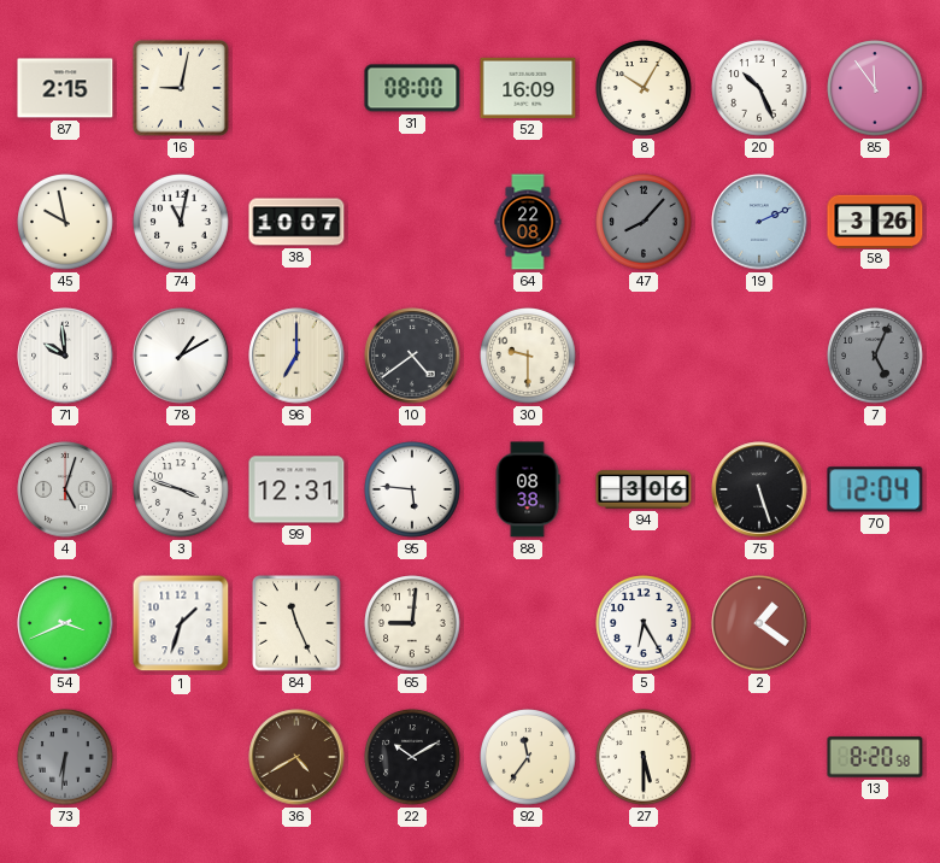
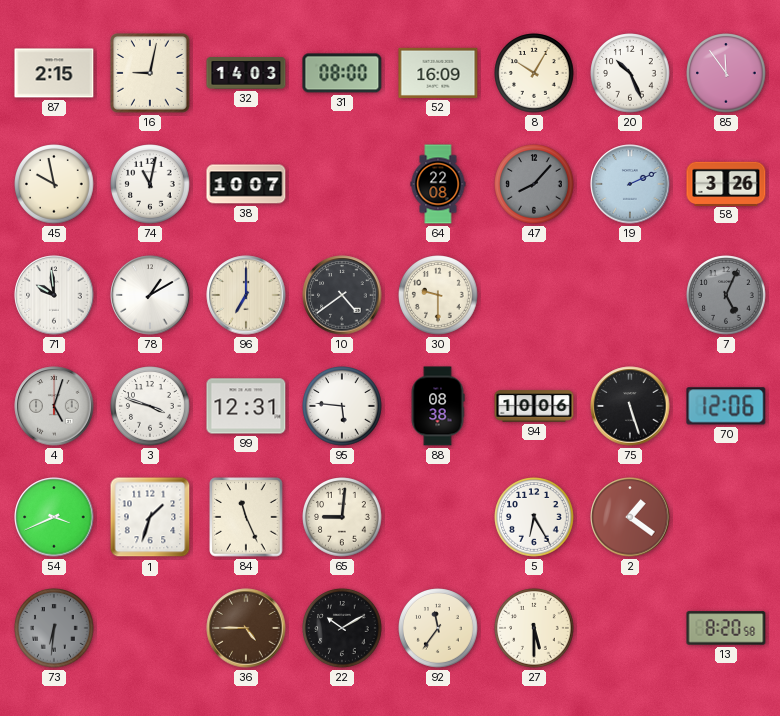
32: none -> 14:03 (246, 73)
94: 3:06 -> 10:06 (534, 406)
70: 12:04 -> 12:06 (726, 406)
36: 4:40 -> 4:45 (246, 628)
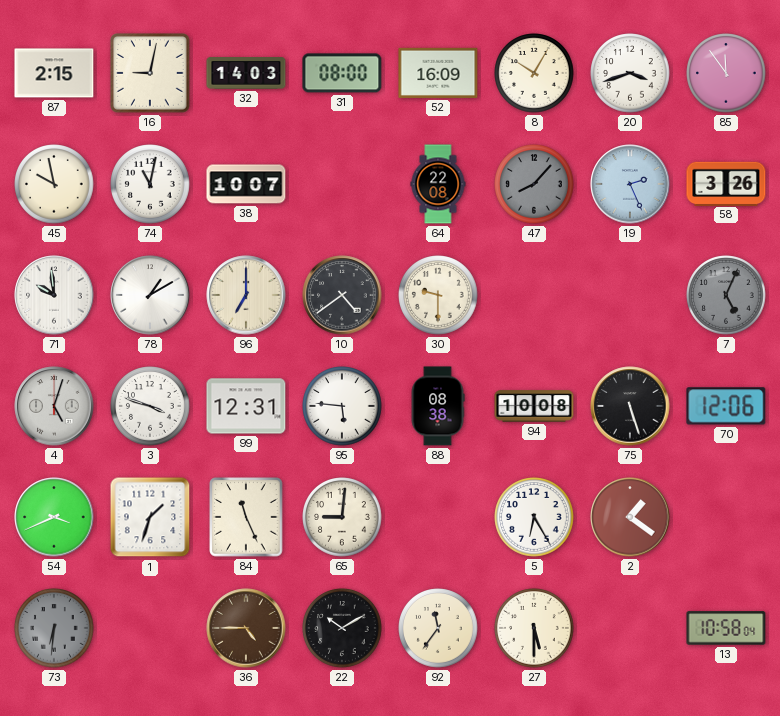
20: 10:26 -> 3:42 (630, 73)
19: 2:11 -> 2:26 (630, 184)
94: 10:06 -> 10:08 (534, 406)
13: 8:20 -> 10:58 (726, 628)
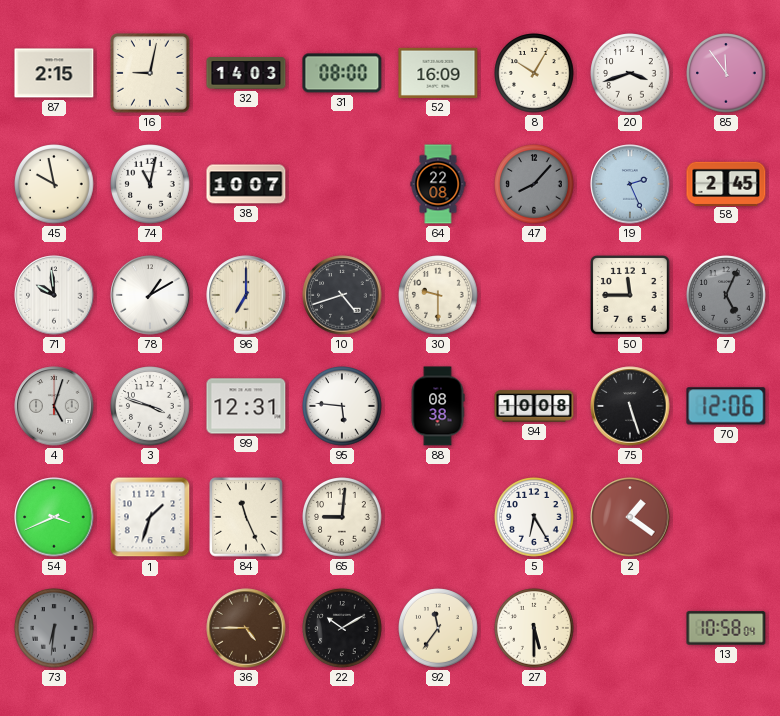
58: 3:26 -> 2:45 (726, 183)
10: 4:39 -> 4:42 (342, 295)
50: none -> 11:45 (631, 296)
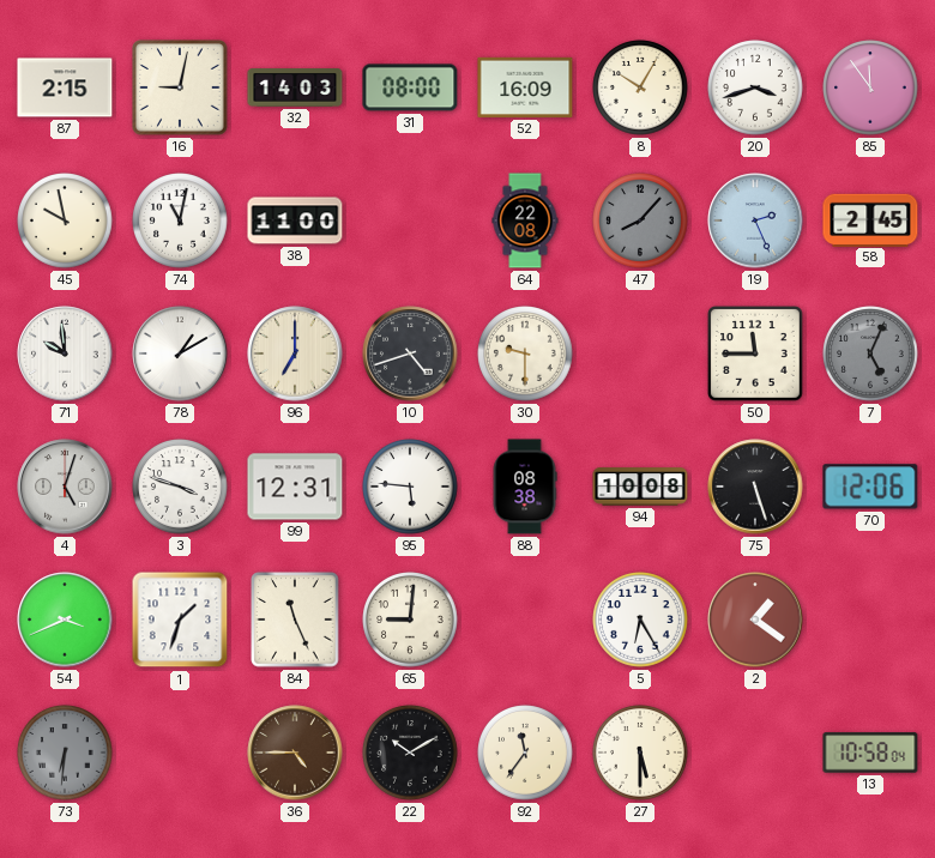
38: 10:07 -> 11:00 (295, 220)
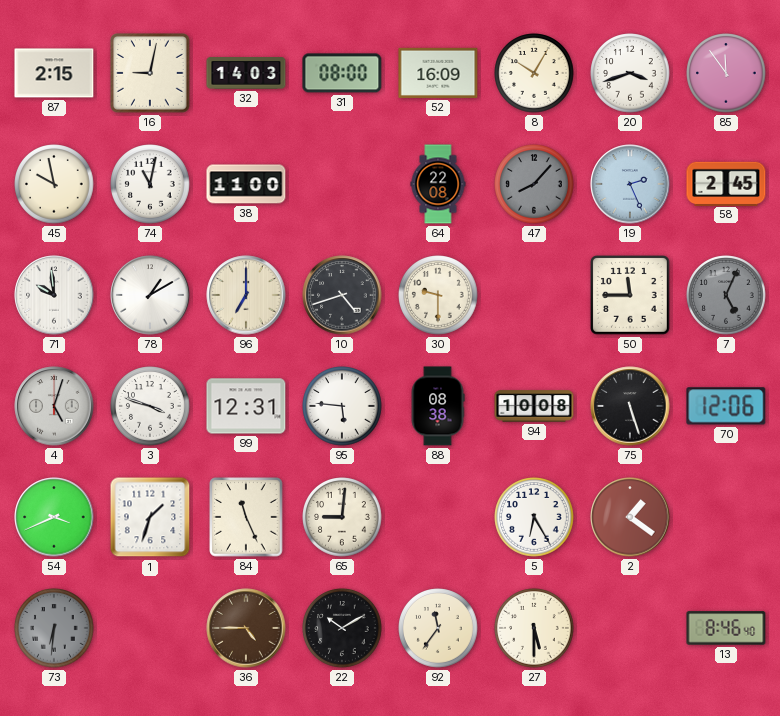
13: 10:58 -> 8:46 (726, 628)
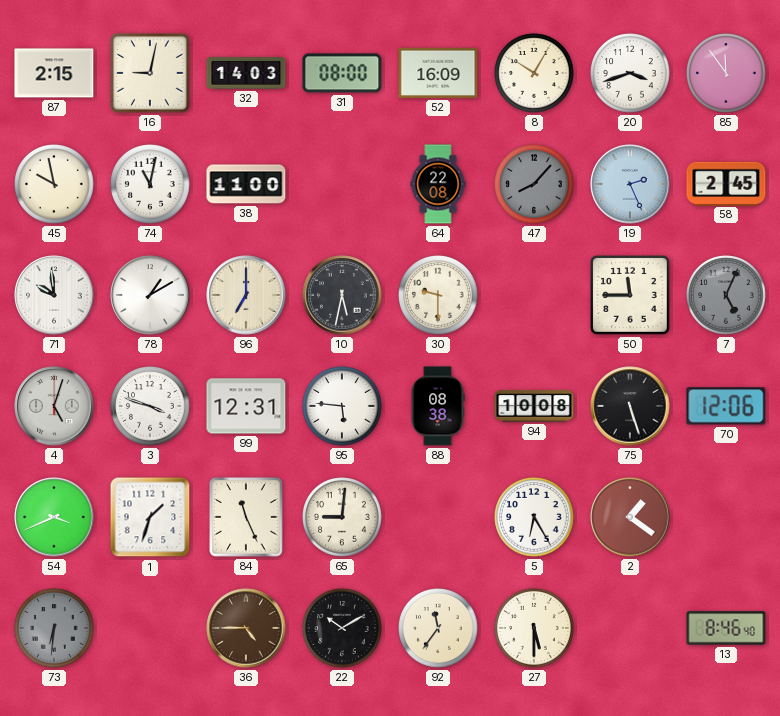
10: 4:42 -> 5:32 (342, 295)
